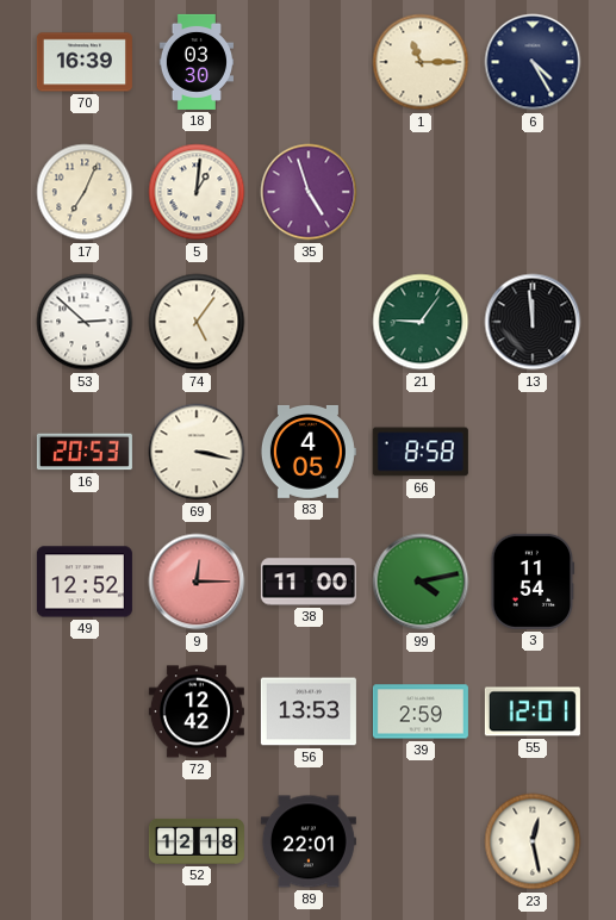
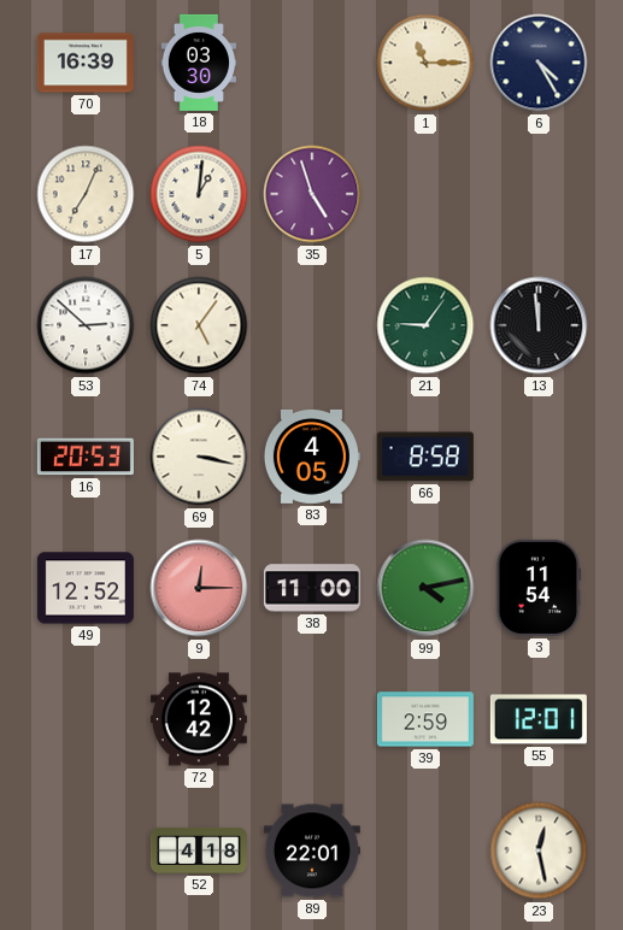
56: 13:53 -> none (309, 711)
52: 12:18 -> 4:18 (199, 850)
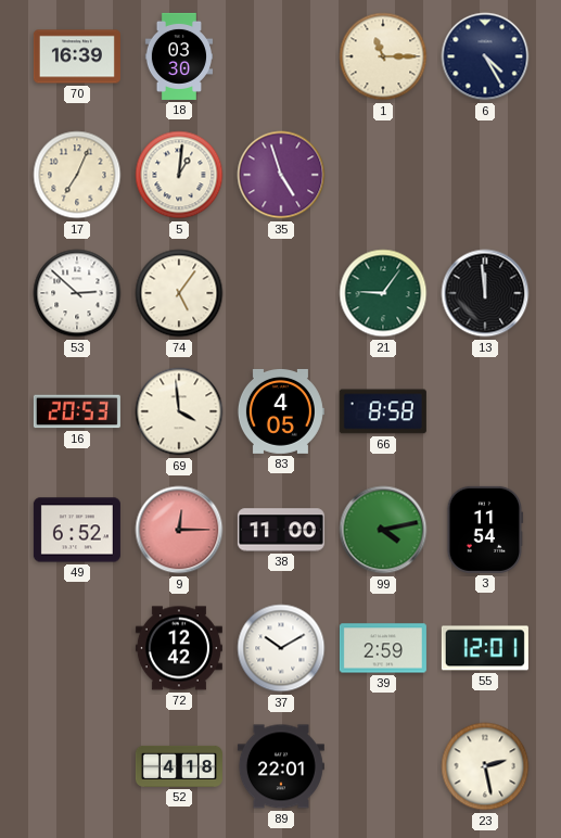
69: 3:17 -> 3:59 (179, 411)
49: 12:52 -> 6:52 (77, 530)
37: none -> 10:10 (281, 648)
23: 12:28 -> 2:28 (485, 766)
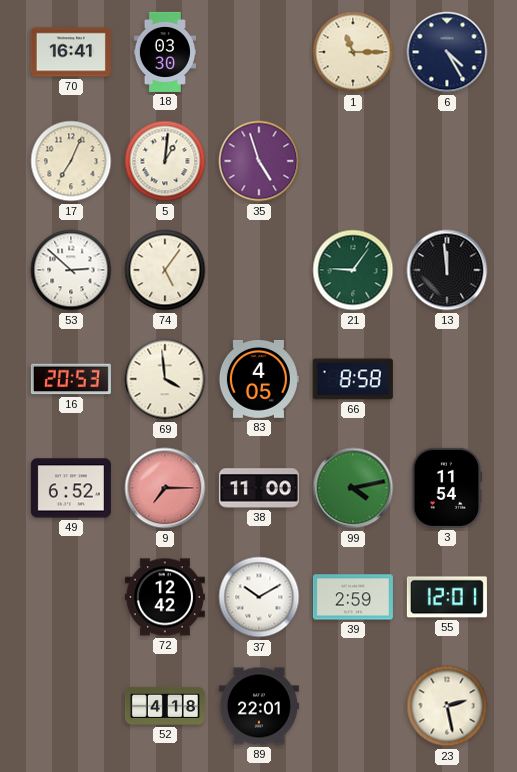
70: 16:39 -> 16:41 (71, 52)
9: 12:15 -> 7:15 (165, 488)
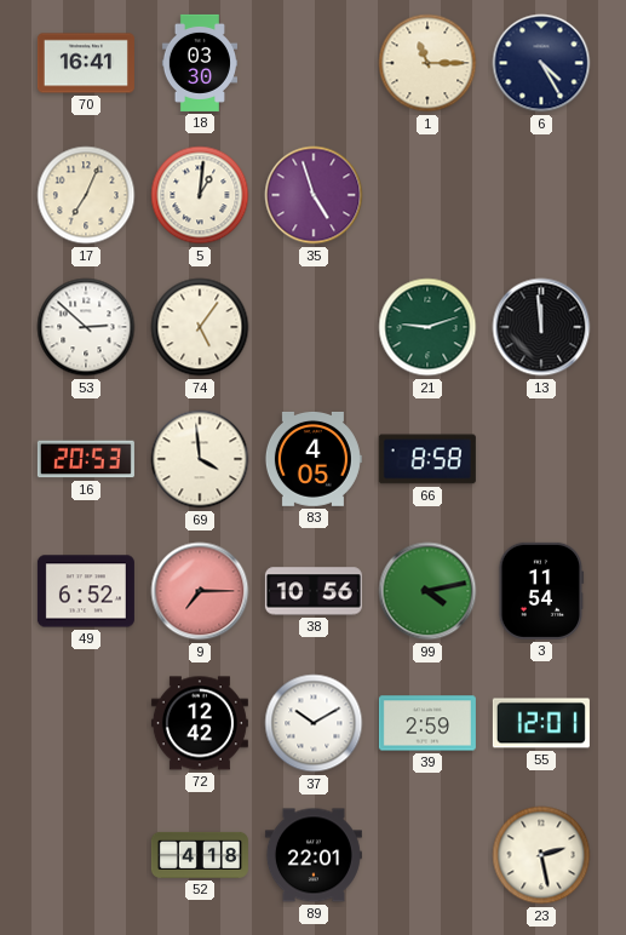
21: 9:06 -> 9:12 (427, 327)
38: 11:00 -> 10:56 (314, 591)
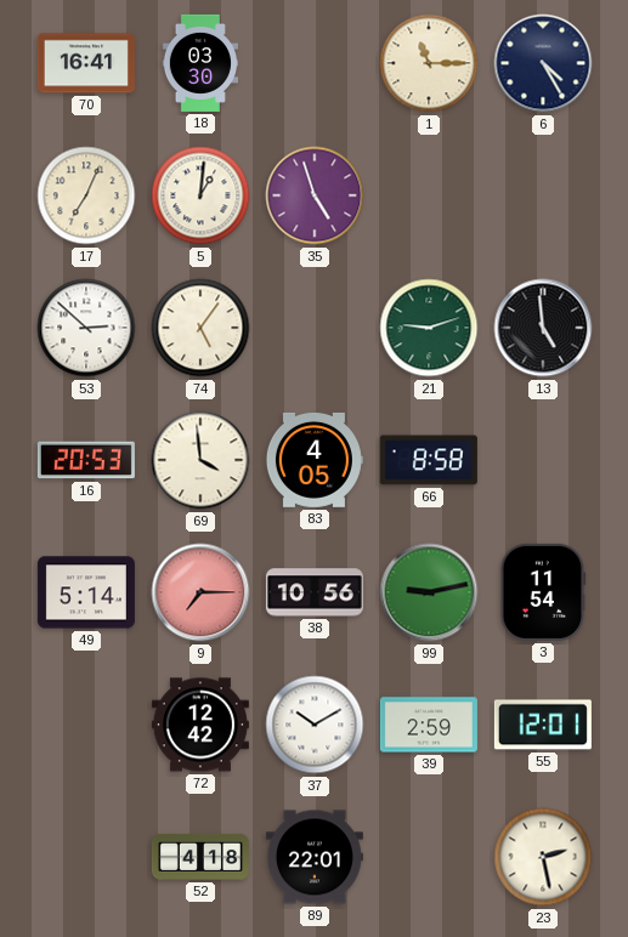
13: 11:59 -> 4:59 (543, 328)
49: 6:52 -> 5:14 (86, 592)
99: 4:13 -> 9:13 (429, 592)
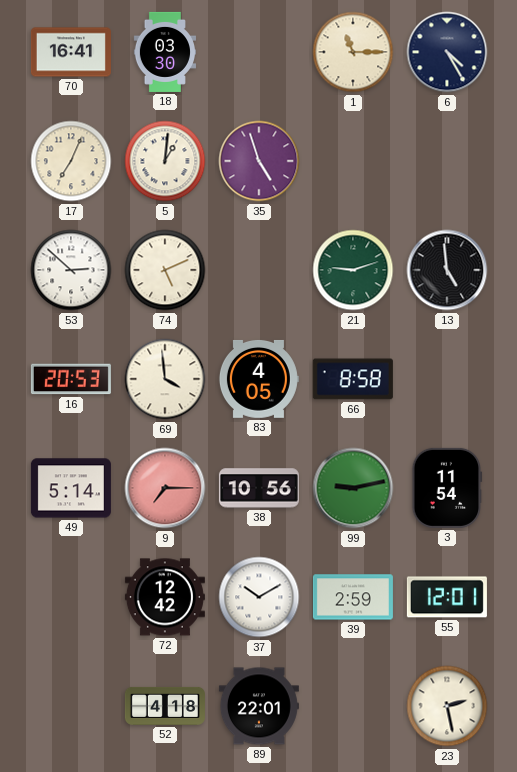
74: 5:06 -> 5:11 (165, 270)
